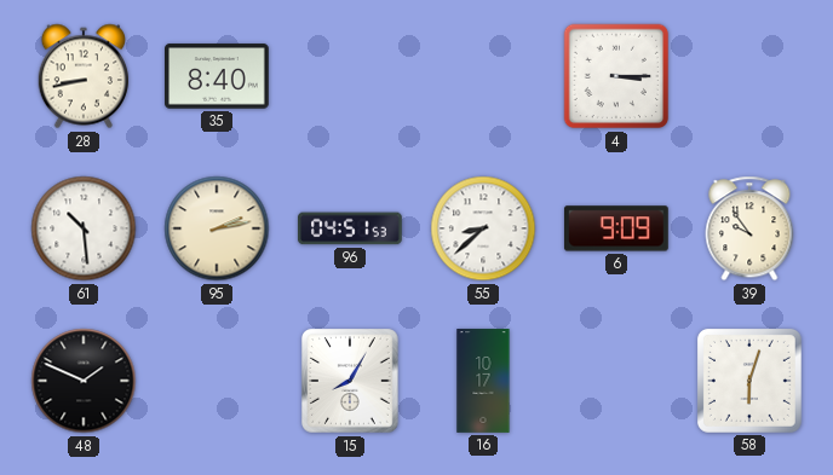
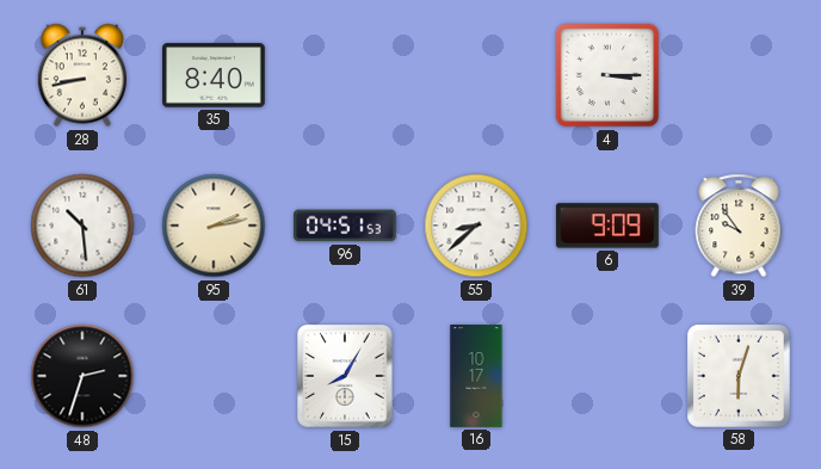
48: 1:49 -> 2:33 (82, 376)
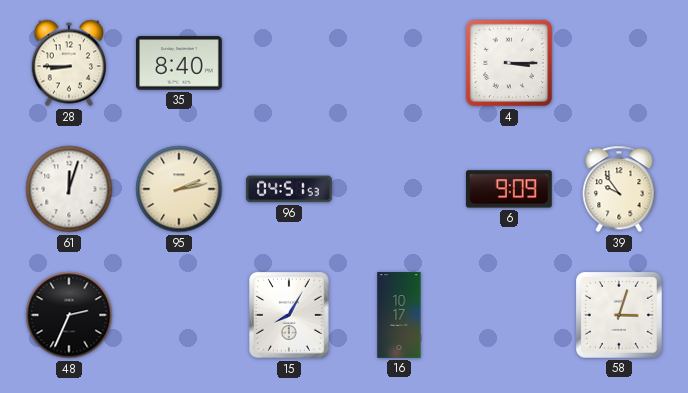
28: 8:43 -> 8:45 (68, 63)
61: 10:29 -> 12:03 (69, 189)
55: 8:38 -> none (476, 226)
48: 2:33 -> 2:34 (69, 315)
58: 6:03 -> 3:03 (619, 315)
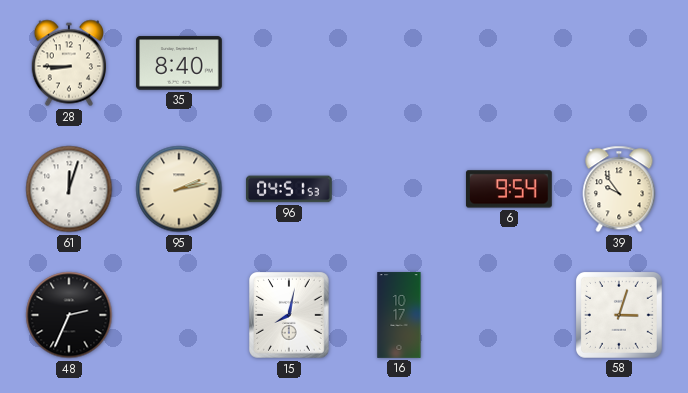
4: 3:15 -> none (509, 63)
6: 9:09 -> 9:54 (509, 189)
15: 8:05 -> 8:02 (289, 315)
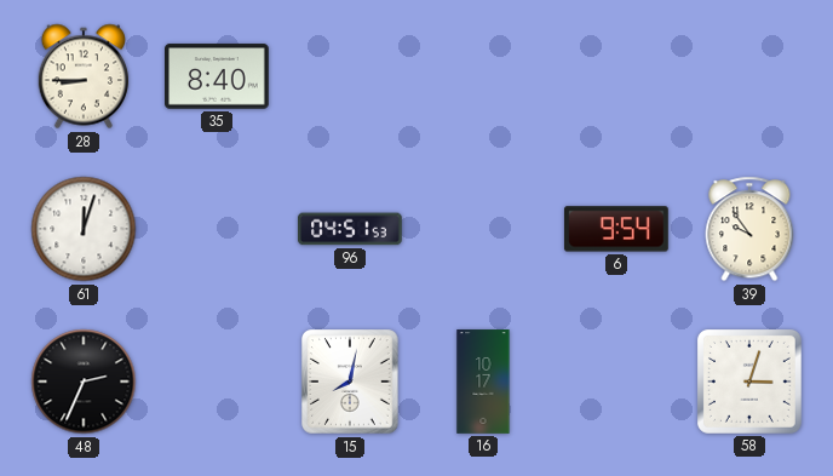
95: 2:13 -> none (179, 189)
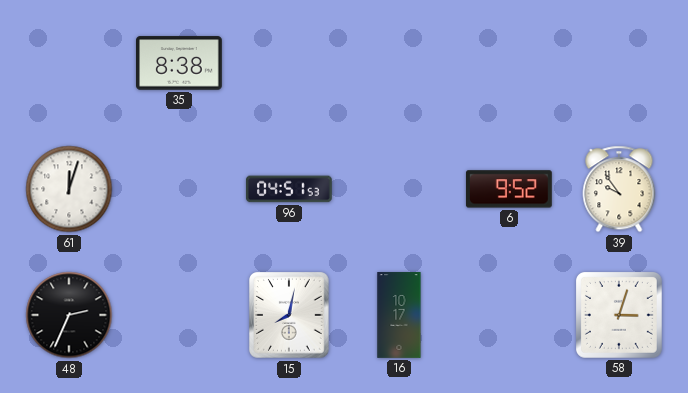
28: 8:45 -> none (82, 76)
35: 8:40 -> 8:38 (180, 63)
6: 9:54 -> 9:52 (509, 189)
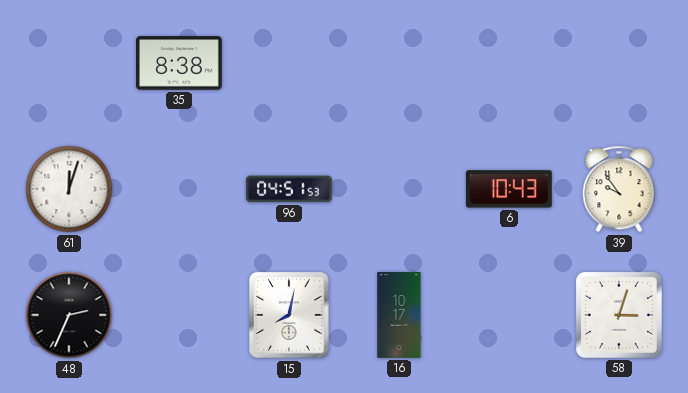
6: 9:52 -> 10:43 (509, 189)
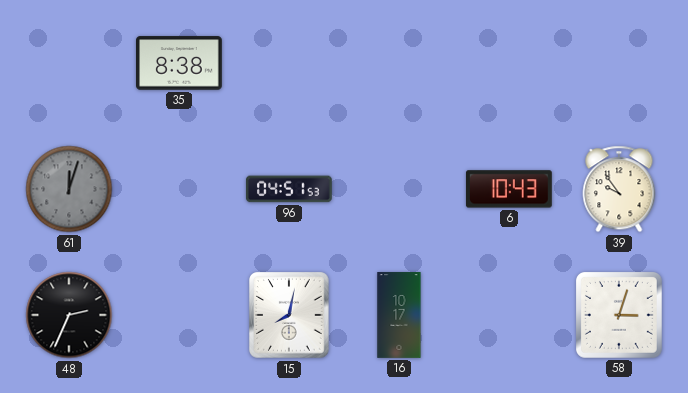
61 dial: white -> grey (69, 189)
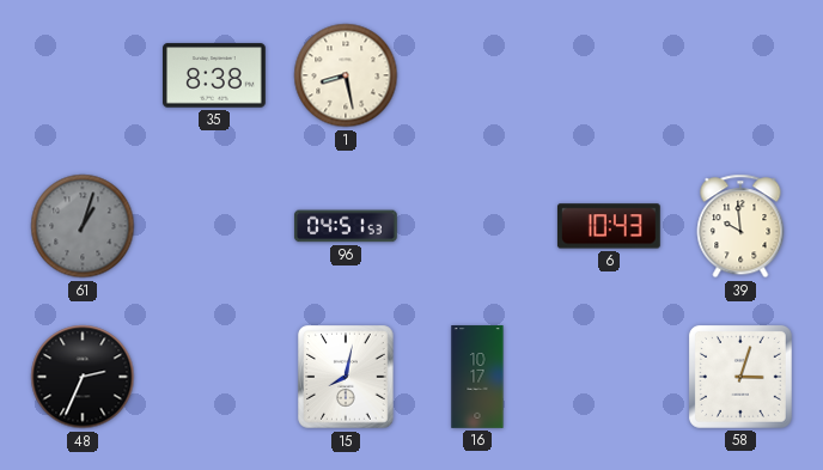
1: none -> 8:28 (346, 75)
61: 12:03 -> 1:03 (83, 226)
39: 9:54 -> 9:59 (740, 226)
